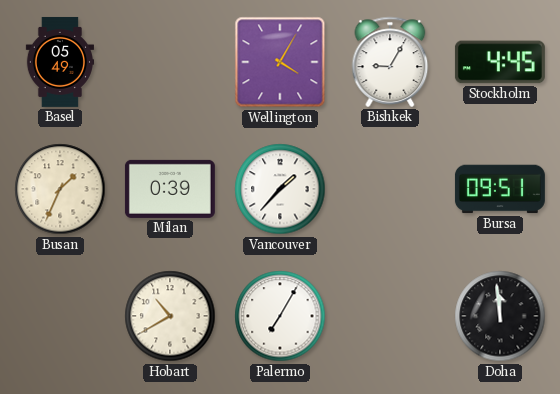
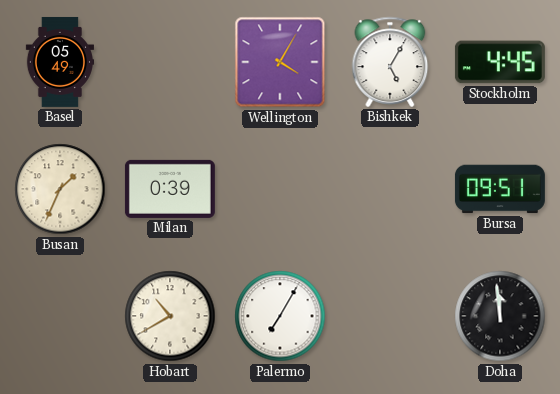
Bishkek: 9:05 -> 5:05 (390, 62)
Vancouver: 1:37 -> none (280, 189)
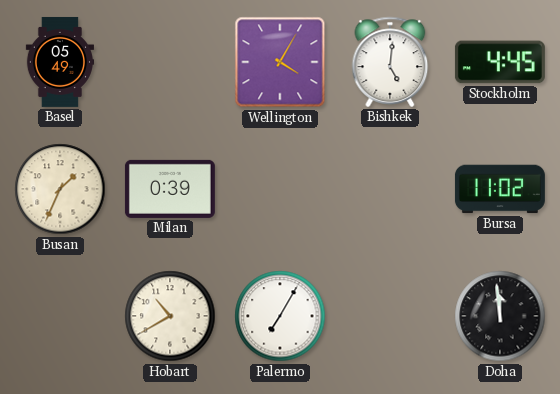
Bishkek: 5:05 -> 5:01 (390, 62)
Bursa: 09:51 -> 11:02 (500, 189)
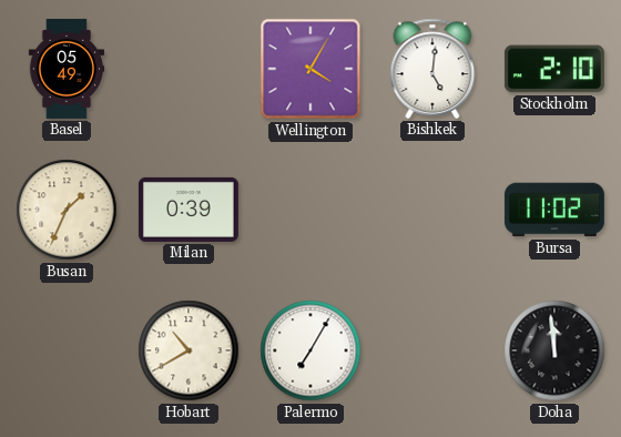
Stockholm: 4:45 -> 2:10 (554, 69)
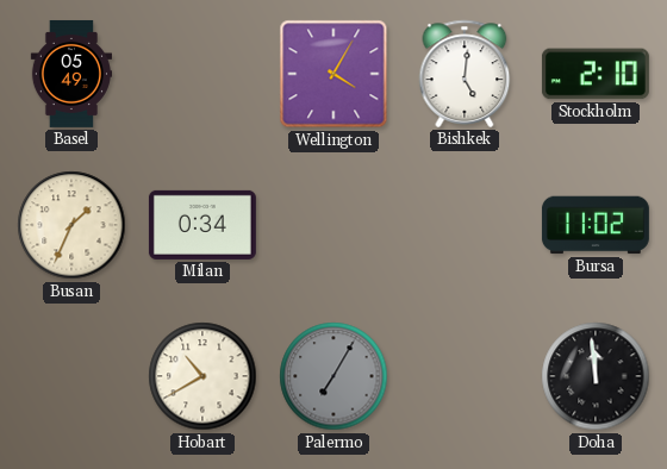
Milan: 0:39 -> 0:34 (202, 225)
Palermo dial: white -> grey (333, 376)
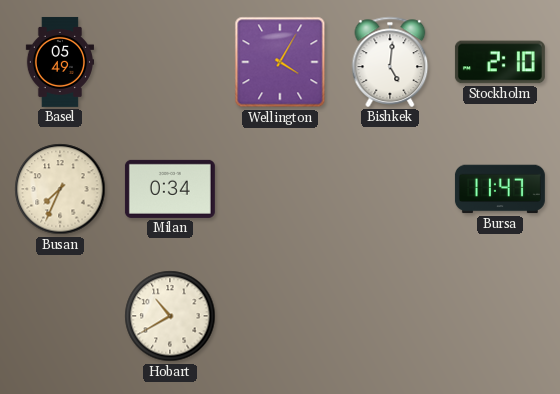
Busan: 1:34 -> 7:34 (60, 189)
Bursa: 11:02 -> 11:47 (500, 189)
Palermo: 7:05 -> none (333, 376)
Doha: 11:59 -> none (596, 376)
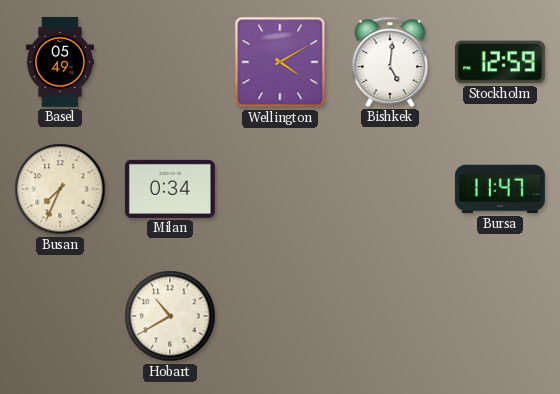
Wellington: 4:05 -> 4:10 (280, 62)
Stockholm: 2:10 -> 12:59 (500, 62)
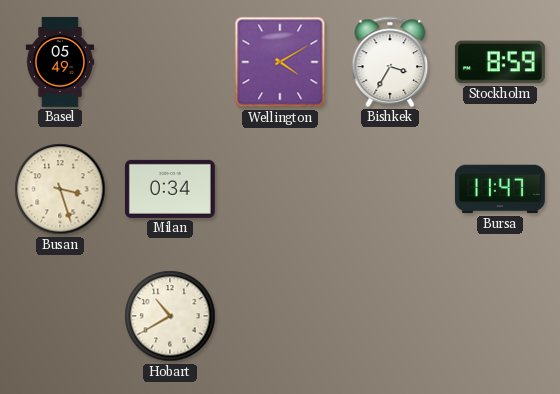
Bishkek: 5:01 -> 3:35 (390, 62)
Stockholm: 12:59 -> 8:59 (500, 62)
Busan: 7:34 -> 3:27 (60, 189)
